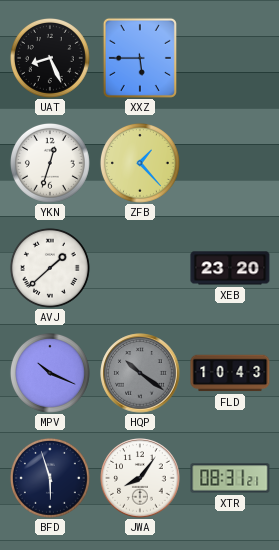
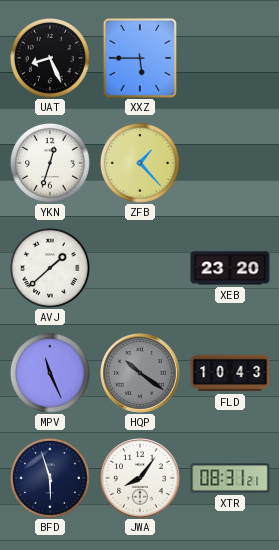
MPV: 10:19 -> 11:26 (50, 373)
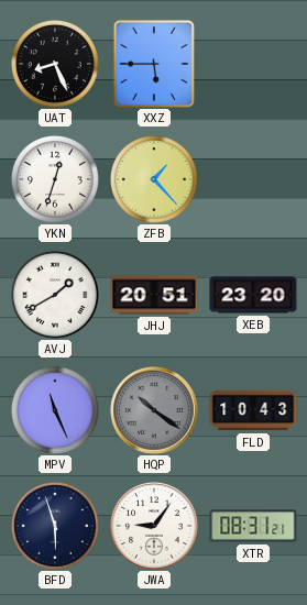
AVJ: 1:38 -> 1:40 (55, 295)
JHJ: none -> 20:51 (154, 295)
JWA: 8:06 -> 9:06 (154, 526)
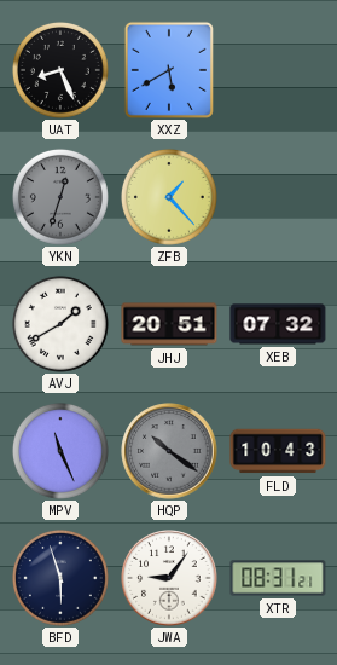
XXZ: 5:45 -> 5:40 (169, 70)
YKN dial: white -> grey (60, 197)
XEB: 23:20 -> 07:32 (278, 324)
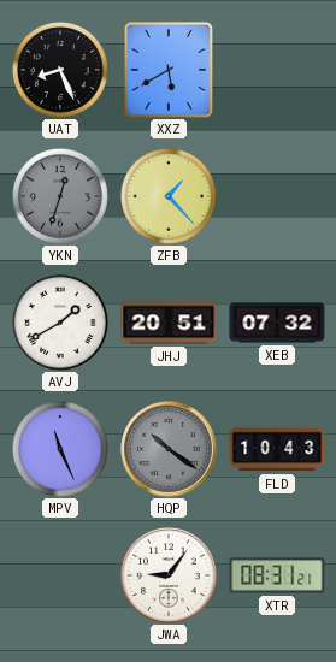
BFD: 5:57 -> none (60, 578)
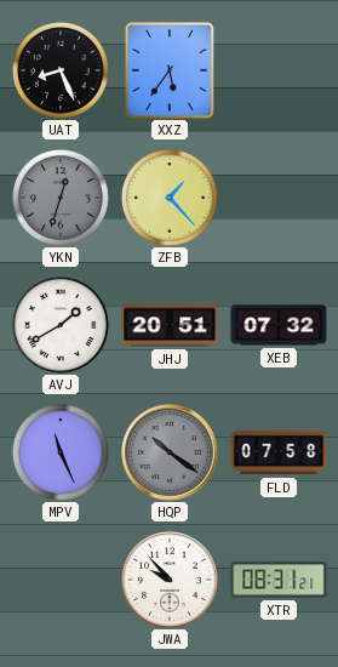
XXZ: 5:40 -> 5:36 (170, 70)
FLD: 10:43 -> 07:58 (279, 452)
JWA: 9:06 -> 9:53 (170, 580)
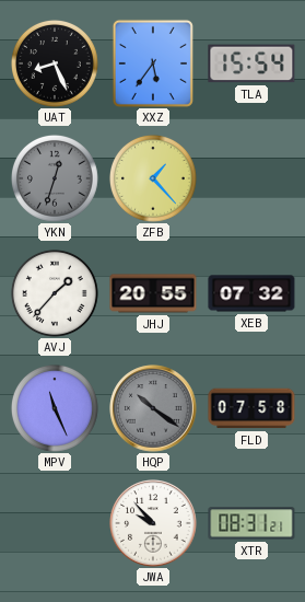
TLA: none -> 15:54 (251, 63)
AVJ: 1:40 -> 1:37 (55, 293)
JHJ: 20:51 -> 20:55 (153, 293)
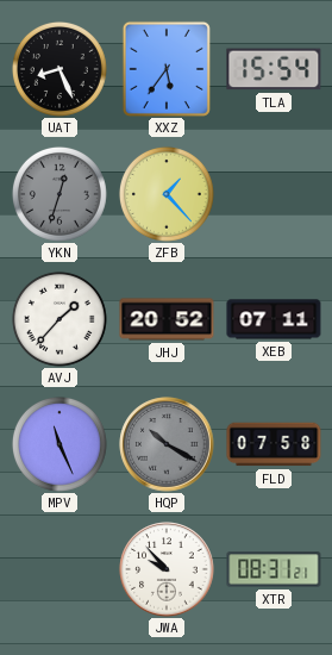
JHJ: 20:55 -> 20:52 (167, 319)
XEB: 07:32 -> 07:11 (274, 319)
HQP: 10:21 -> 10:20 (167, 444)
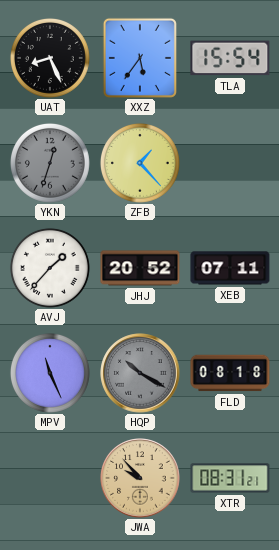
FLD: 07:58 -> 08:18 (230, 373)
JWA dial: white -> champagne (140, 478)
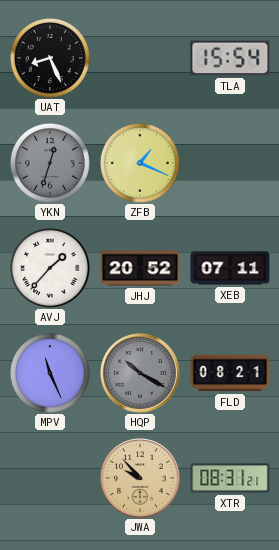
XXZ: 5:36 -> none (140, 58)
ZFB: 1:23 -> 1:19 (140, 163)
FLD: 08:18 -> 08:21 (230, 373)
